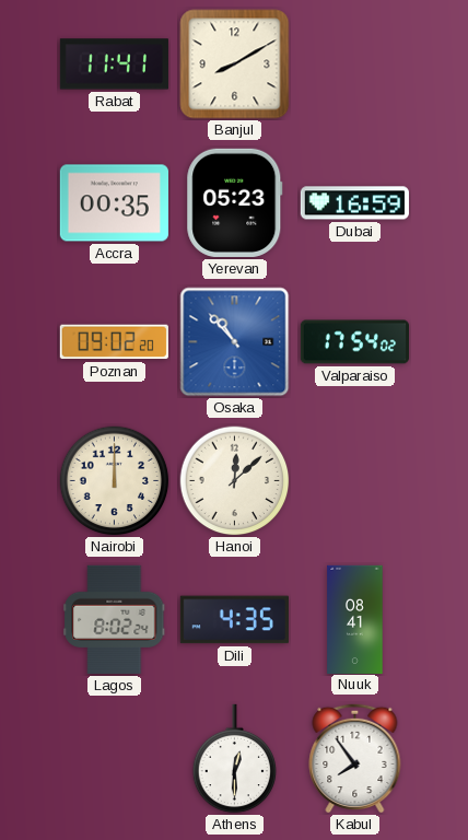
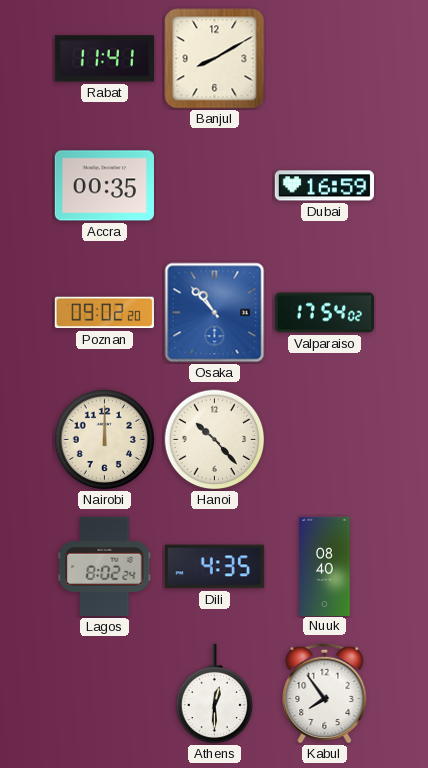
Yerevan: 05:23 -> none (235, 202)
Hanoi: 12:08 -> 10:23 (215, 440)
Nuuk: 08:41 -> 08:40 (325, 566)
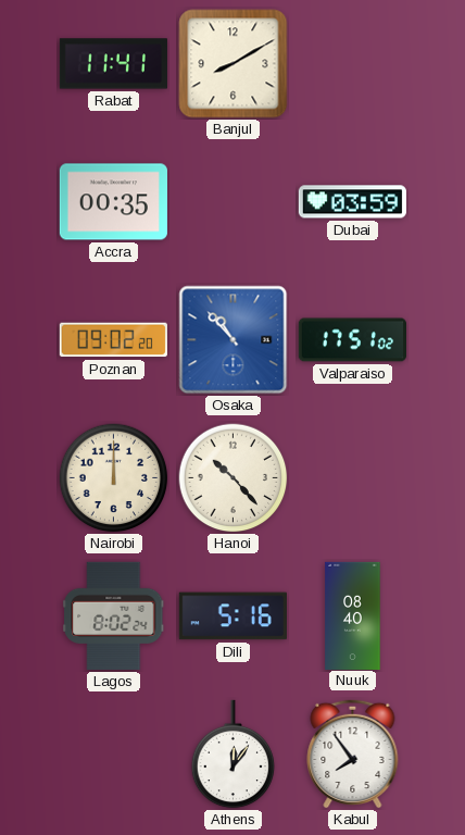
Dubai: 16:59 -> 03:59 (352, 202)
Valparaiso: 17:54 -> 17:51 (352, 340)
Dili: 4:35 -> 5:16 (232, 616)
Athens: 12:30 -> 12:06 (234, 755)
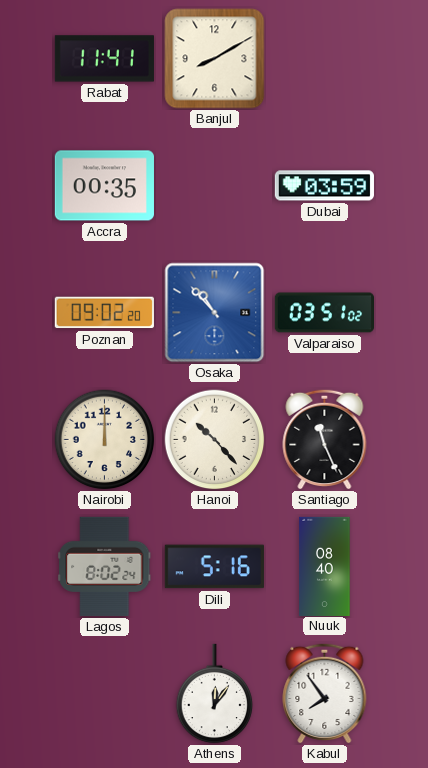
Valparaiso: 17:51 -> 03:51 (324, 313)
Santiago: none -> 11:26 (325, 439)
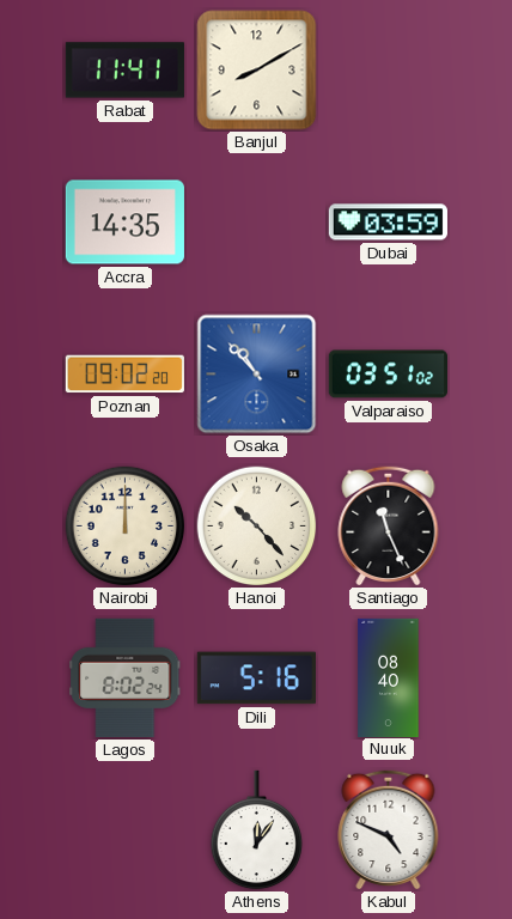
Accra: 00:35 -> 14:35 (124, 223)
Kabul: 7:54 -> 4:49 (389, 829)
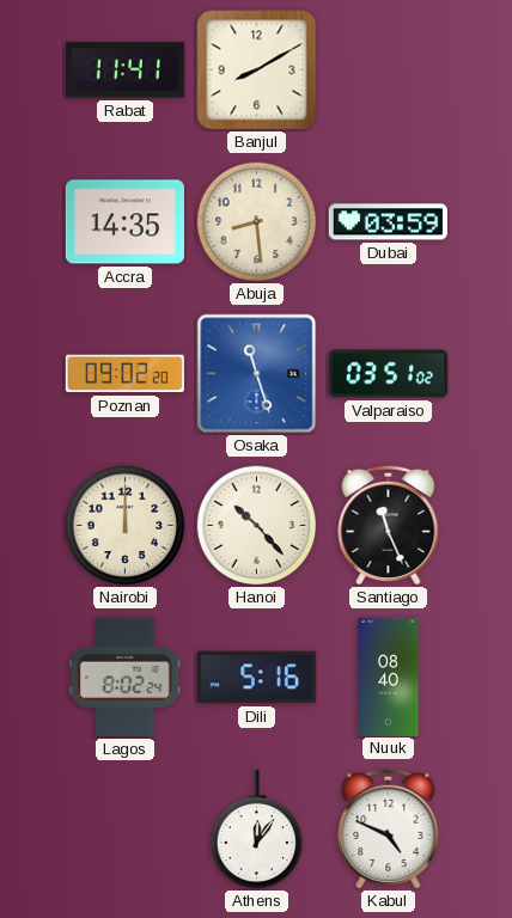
Abuja: none -> 8:29 (257, 222)
Osaka: 10:53 -> 11:27 (257, 374)
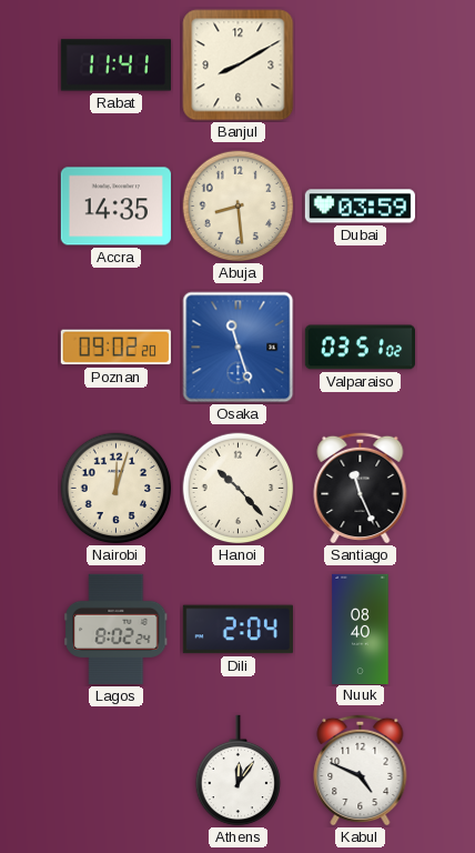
Nairobi: 12:00 -> 12:03 (117, 489)
Dili: 5:16 -> 2:04 (238, 630)
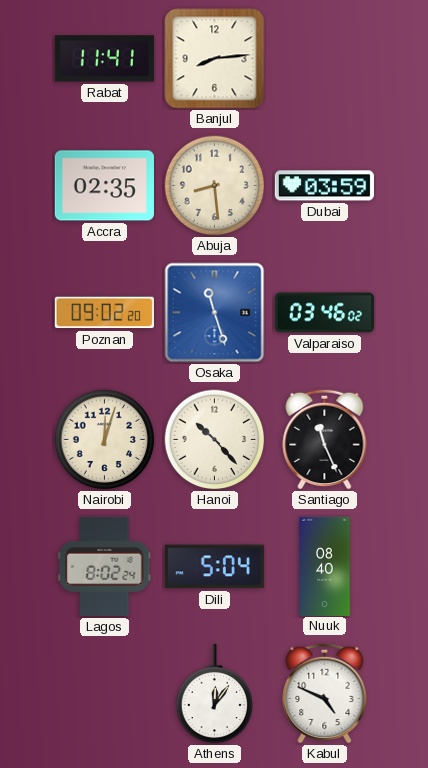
Banjul: 8:10 -> 8:14 (215, 59)
Accra: 14:35 -> 02:35 (104, 186)
Valparaiso: 03:51 -> 03:46 (324, 313)
Dili: 2:04 -> 5:04 (214, 567)
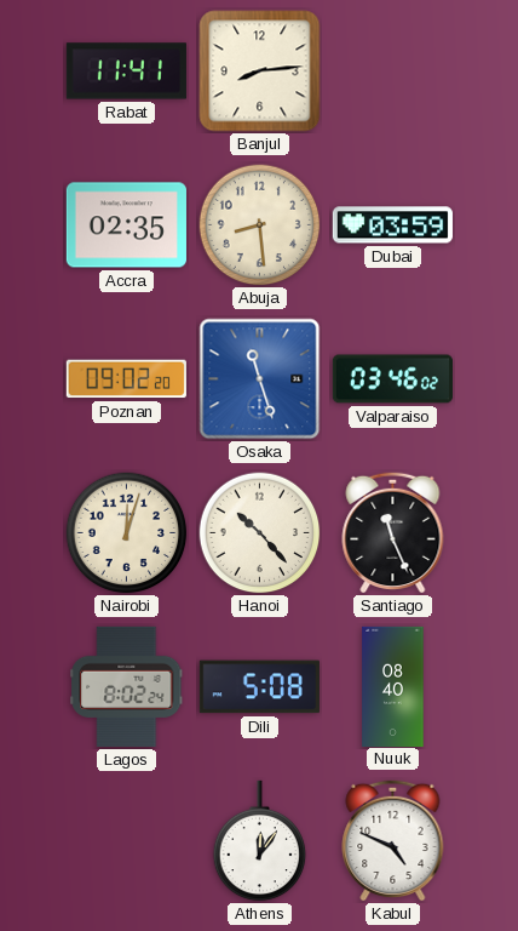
Dili: 5:04 -> 5:08 (259, 687)
